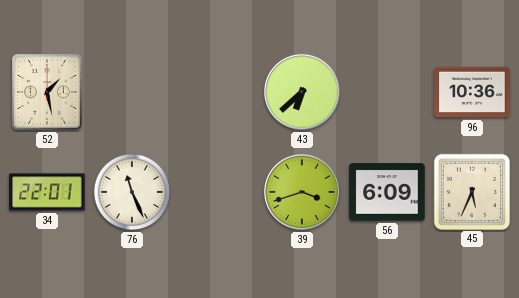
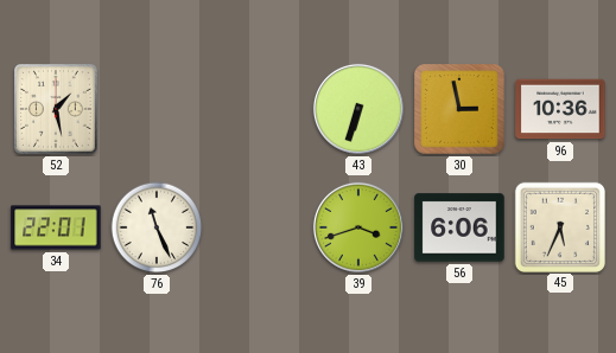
43: 6:38 -> 6:33 (358, 109)
30: none -> 2:58 (461, 110)
56: 6:09 -> 6:06 (459, 227)
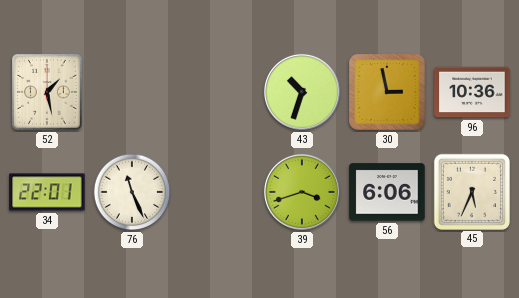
43: 6:33 -> 10:33 (302, 92)
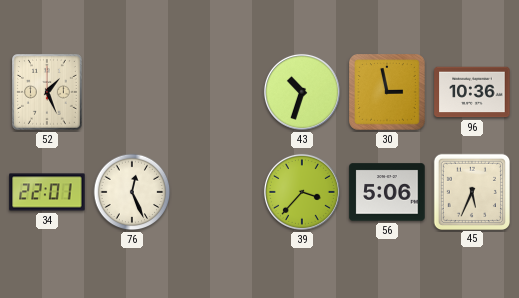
52: 1:28 -> 1:26 (48, 93)
76: 11:26 -> 12:26 (132, 192)
39: 3:42 -> 3:37 (302, 192)
56: 6:06 -> 5:06 (387, 192)
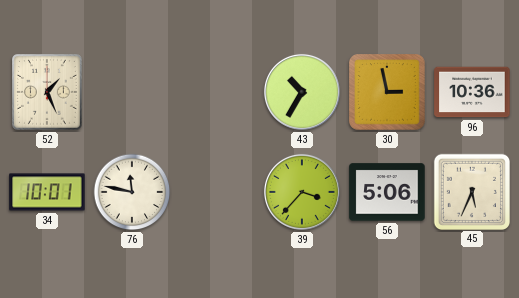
43: 10:33 -> 10:35 (302, 92)
34: 22:01 -> 10:01 (47, 192)
76: 12:26 -> 11:47 (132, 192)
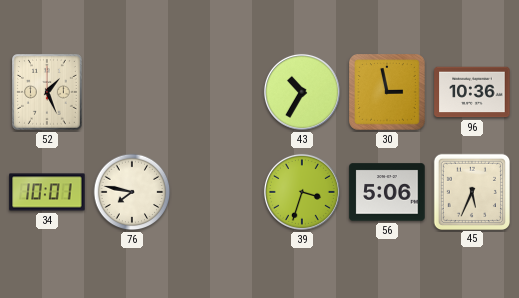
76: 11:47 -> 7:47 (132, 192)
39: 3:37 -> 3:33 (302, 192)
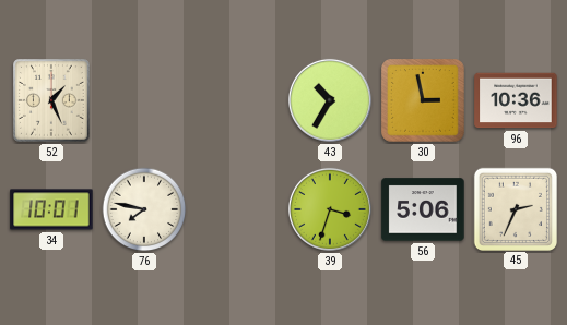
45: 5:34 -> 2:34 (515, 208)
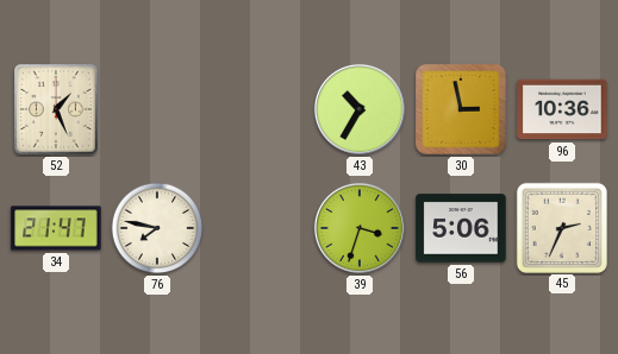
34: 10:01 -> 21:47 (56, 228)
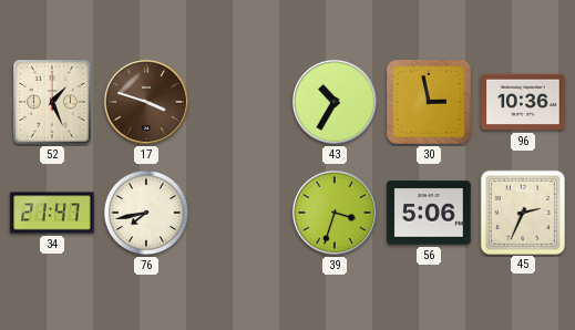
17: none -> 3:48 (146, 102)
76: 7:47 -> 7:43 (146, 213)
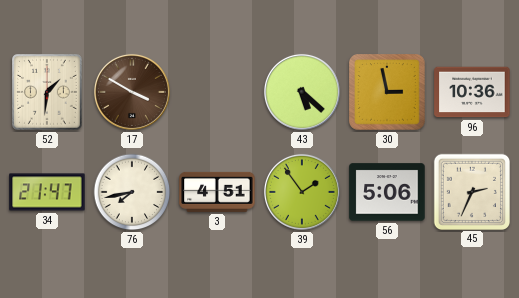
52: 1:26 -> 1:31 (48, 93)
17: 3:48 -> 3:50 (132, 92)
43: 10:35 -> 5:22 (302, 92)
3: none -> 4:51 (217, 192)
39: 3:33 -> 1:54 (302, 192)
